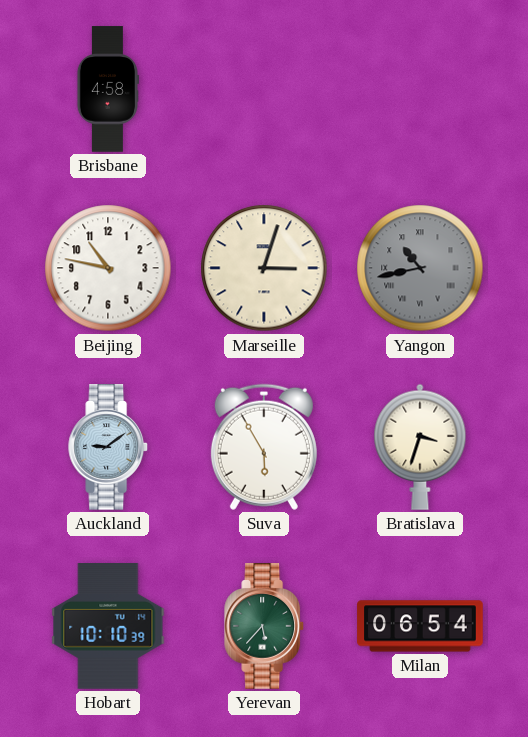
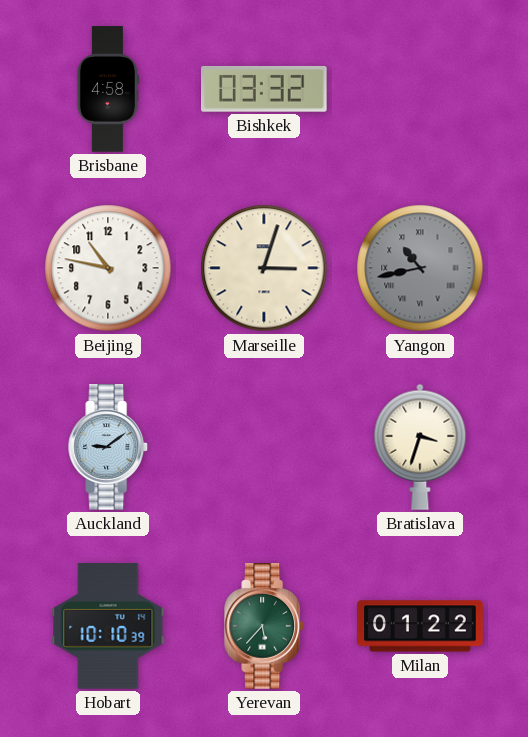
Bishkek: none -> 03:32 (265, 89)
Suva: 5:55 -> none (264, 447)
Milan: 06:54 -> 01:22 (420, 626)
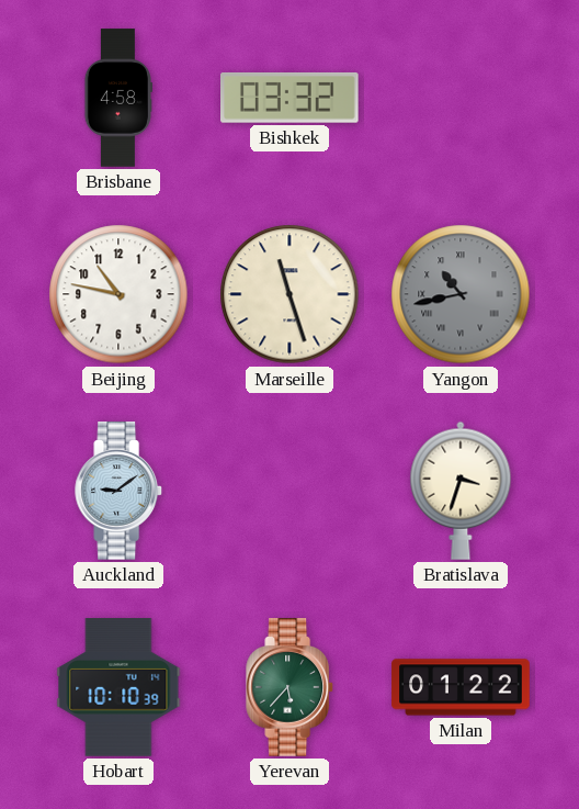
Marseille: 3:03 -> 11:27 (289, 294)
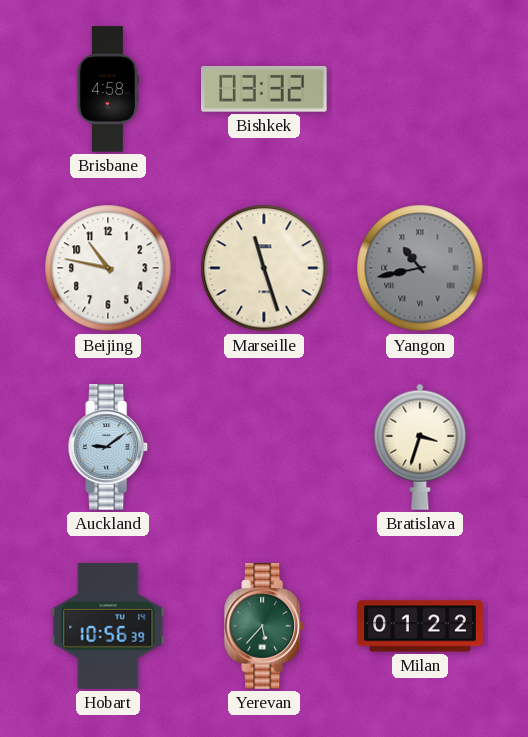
Hobart: 10:10 -> 10:56 (108, 626)
